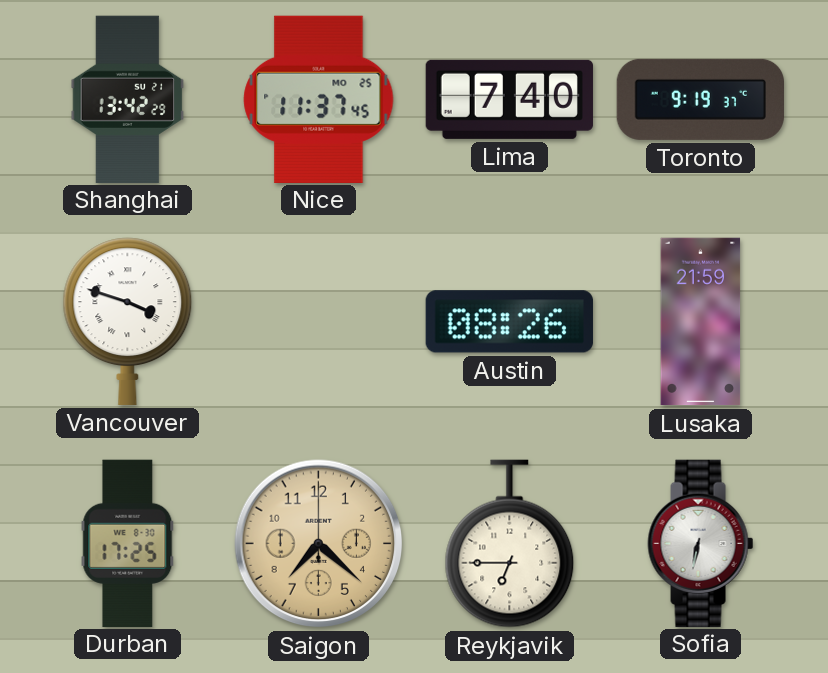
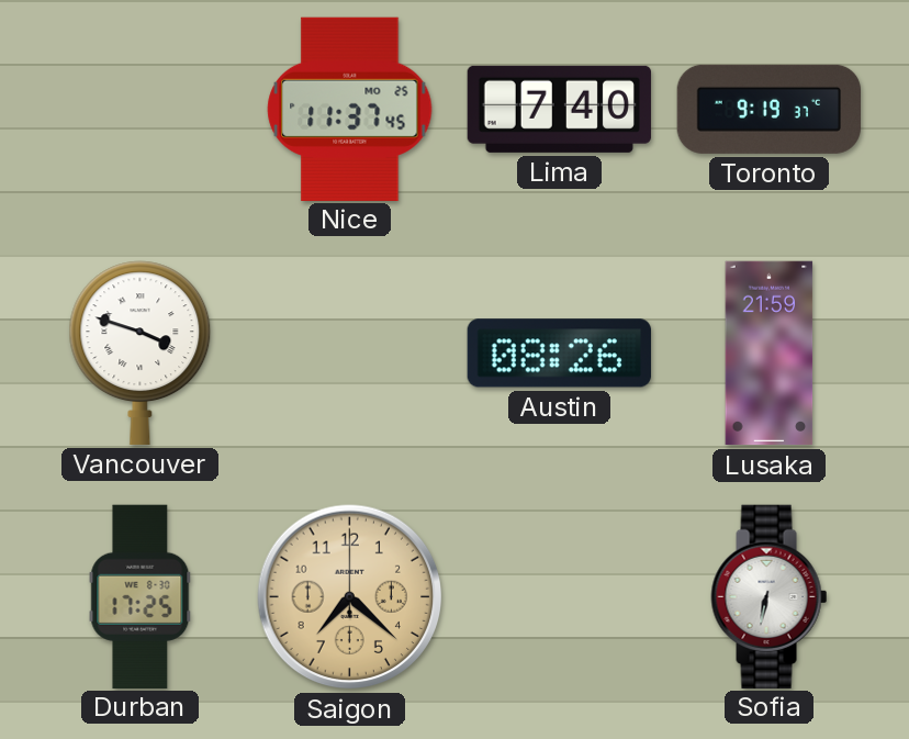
Shanghai: 13:42 -> none (128, 99)
Reykjavik: 6:45 -> none (510, 544)
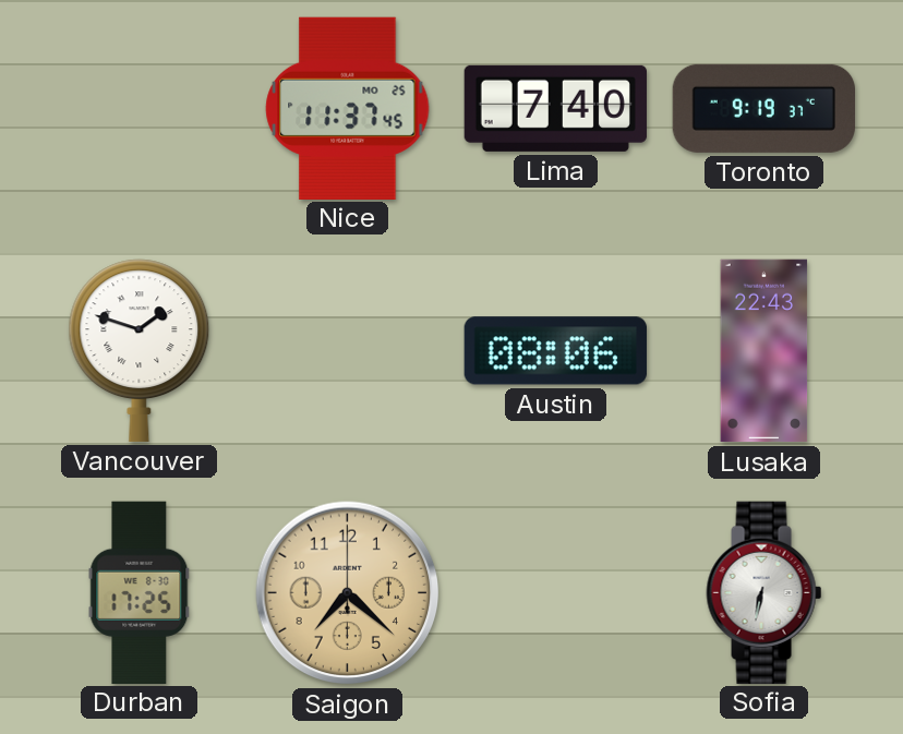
Vancouver: 3:48 -> 1:48 (140, 350)
Austin: 08:26 -> 08:06 (555, 351)
Lusaka: 21:59 -> 22:43 (764, 351)
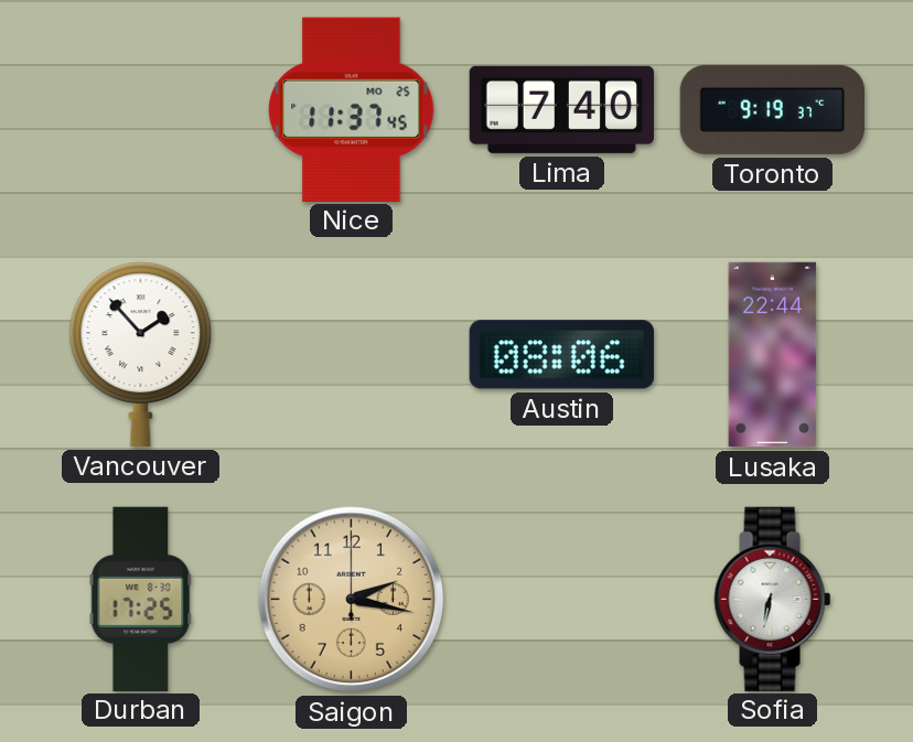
Vancouver: 1:48 -> 1:53 (141, 354)
Lusaka: 22:43 -> 22:44 (773, 355)
Saigon: 7:22 -> 2:17 (352, 600)
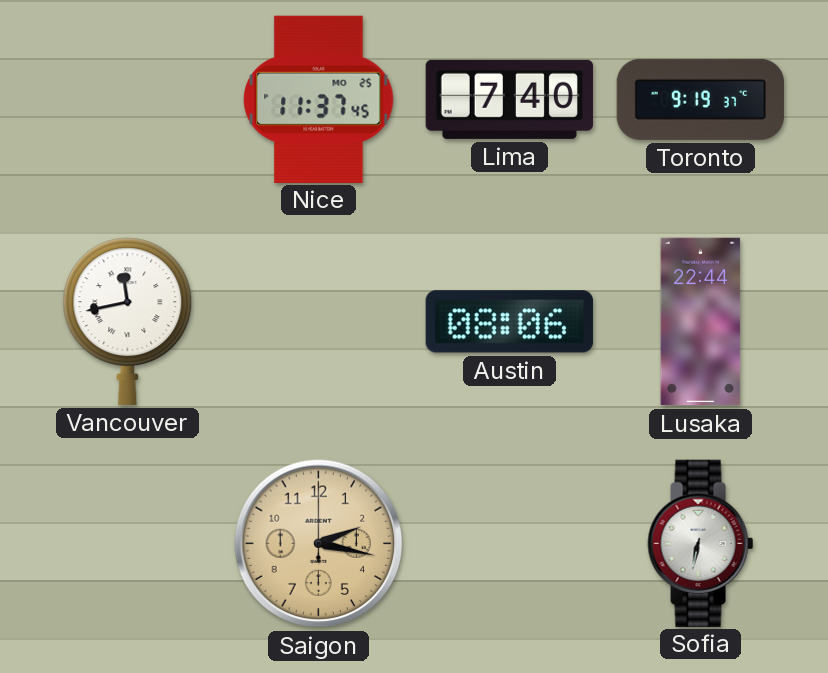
Vancouver: 1:53 -> 11:43 (128, 321)
Durban: 17:25 -> none (141, 599)
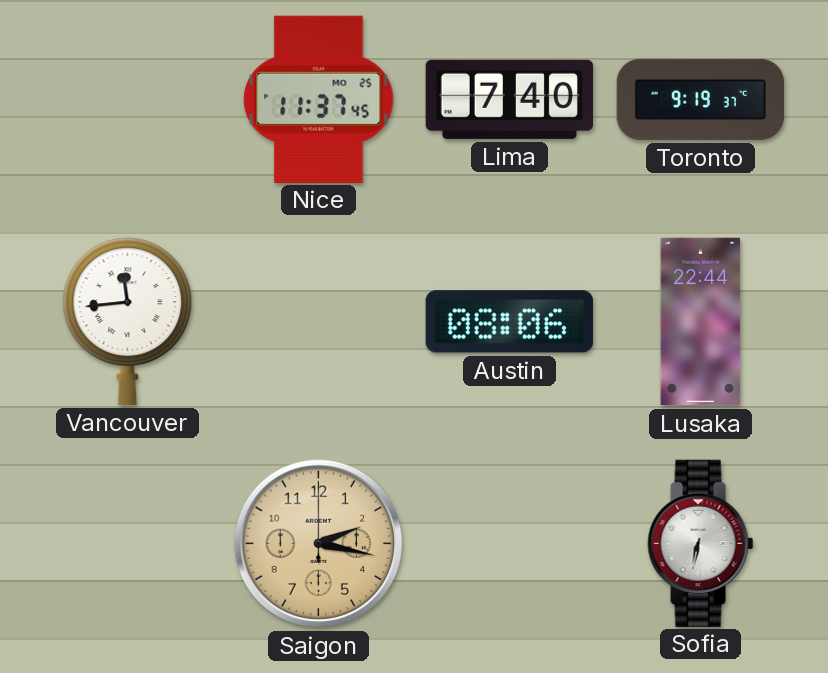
Vancouver: 11:43 -> 11:44 (128, 321)
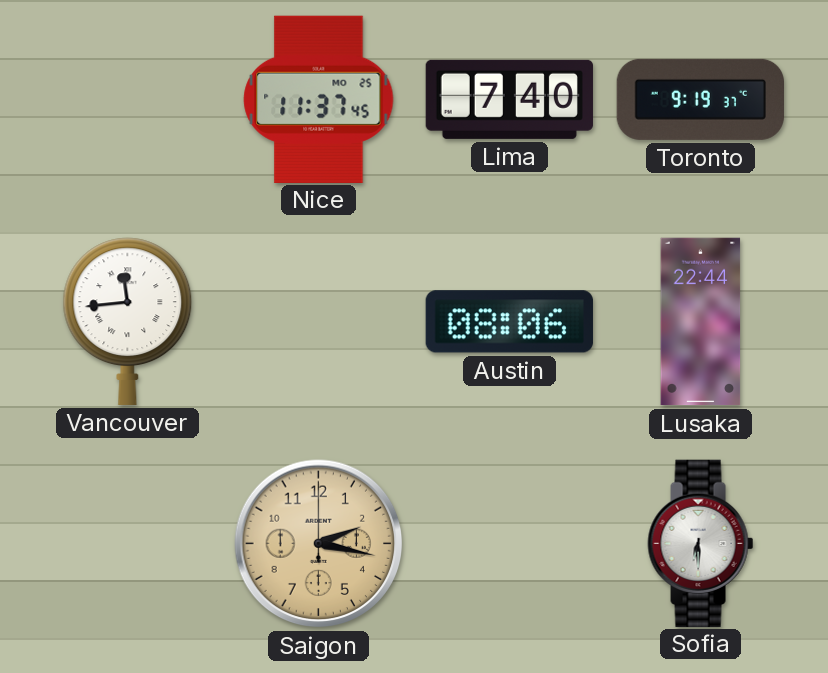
Sofia: 6:32 -> 6:30 (701, 543)
